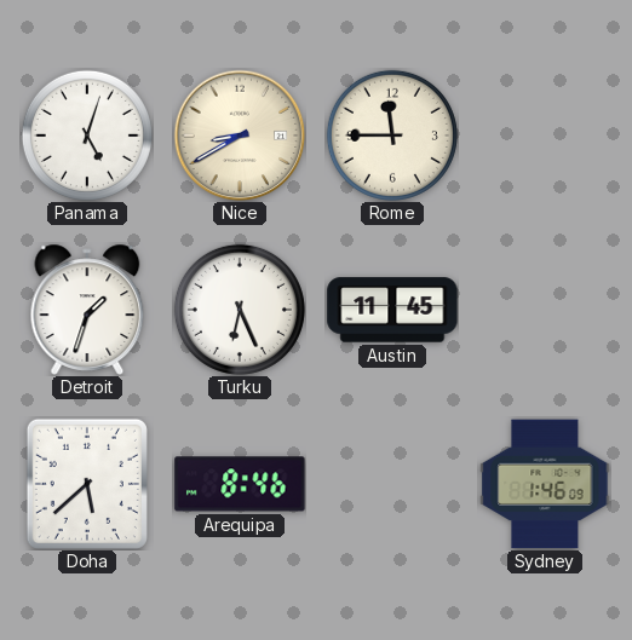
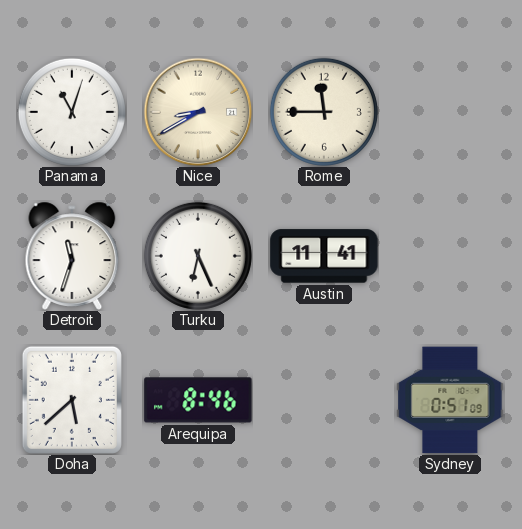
Panama: 5:03 -> 11:03 (72, 112)
Detroit: 1:33 -> 11:33 (72, 256)
Austin: 11:45 -> 11:41 (324, 256)
Sydney: 1:46 -> 0:51 (450, 400)
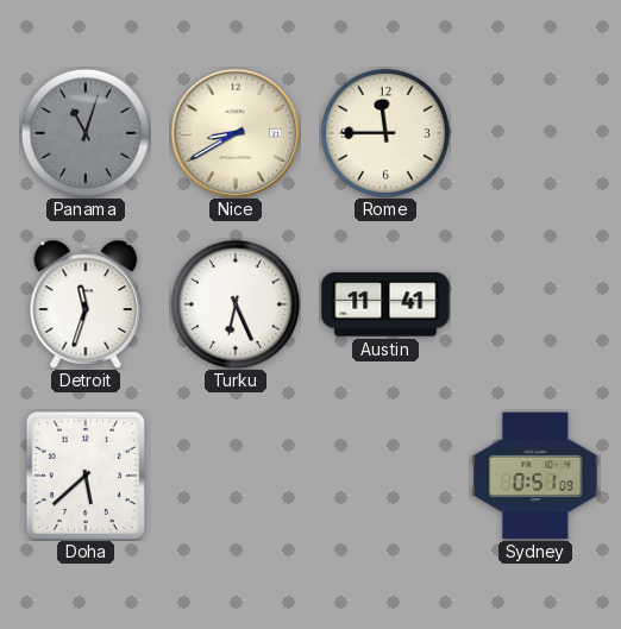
Panama dial: white -> grey (86, 133)
Arequipa: 8:46 -> none (198, 400)
